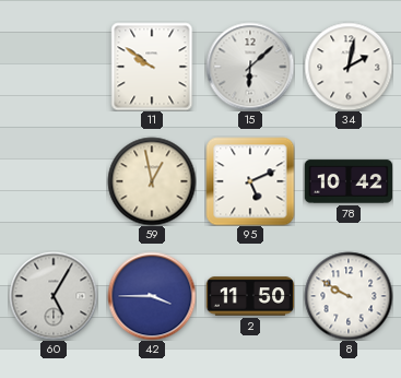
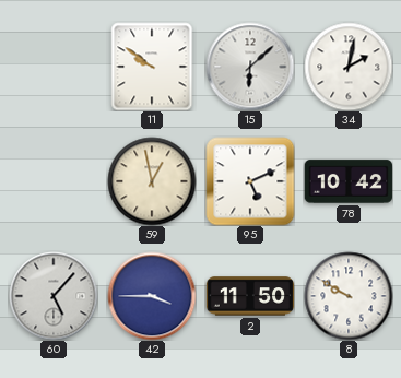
60: 5:05 -> 5:07 (54, 296)
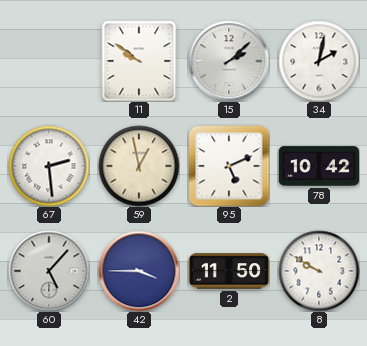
15: 6:08 -> 2:08 (229, 61)
67: none -> 2:29 (49, 166)
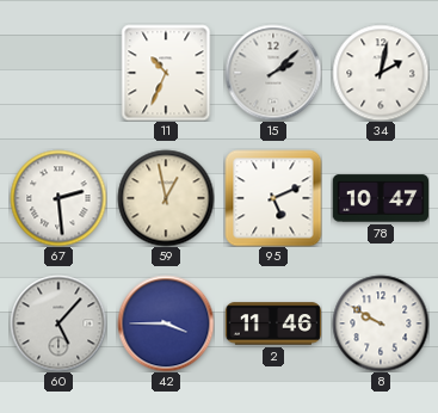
11: 9:51 -> 10:34 (166, 73)
78: 10:42 -> 10:47 (380, 198)
2: 11:50 -> 11:46 (273, 323)
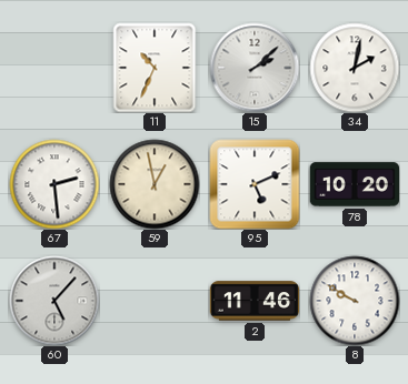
78: 10:47 -> 10:20 (354, 184)
42: 3:45 -> none (166, 323)
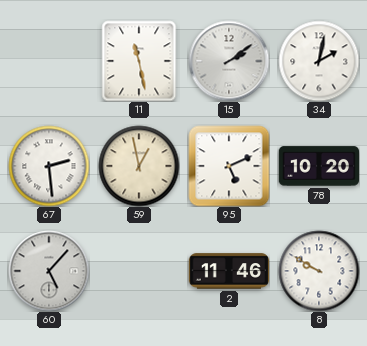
11: 10:34 -> 11:28 (139, 61)
15: 2:08 -> 2:09 (229, 61)
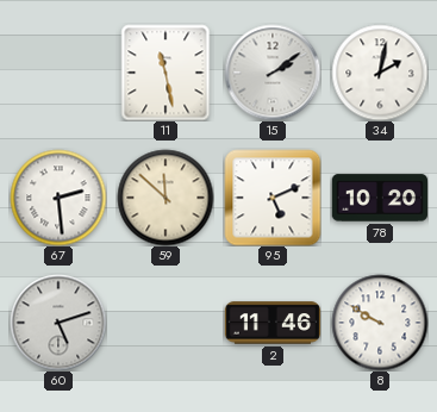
59: 12:58 -> 11:52 (166, 198)
60: 5:07 -> 5:12 (58, 323)
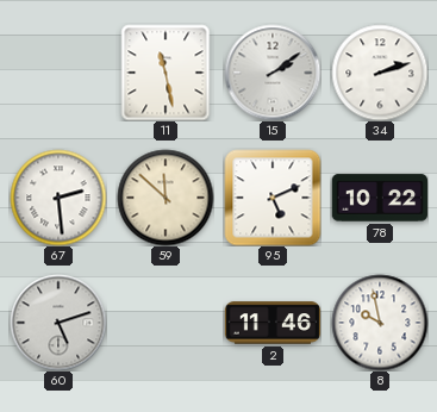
34: 2:02 -> 2:12 (380, 73)
78: 10:20 -> 10:22 (379, 198)
8: 9:50 -> 9:58 (380, 323)
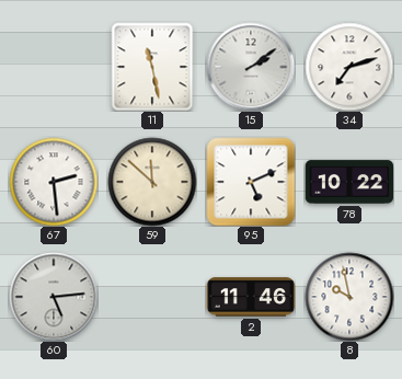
34: 2:12 -> 7:12 (349, 67)
60: 5:12 -> 5:14 (54, 297)
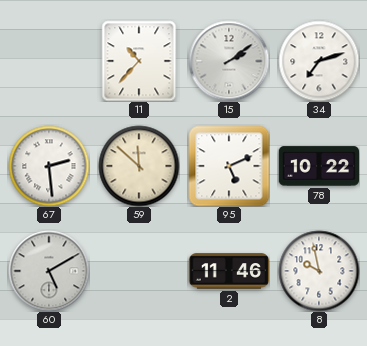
11: 11:28 -> 10:37 (139, 61)
60: 5:14 -> 5:10 (49, 271)
